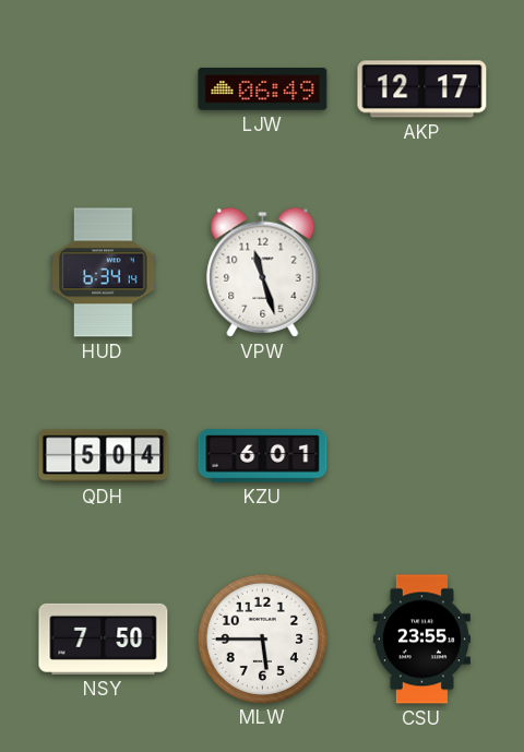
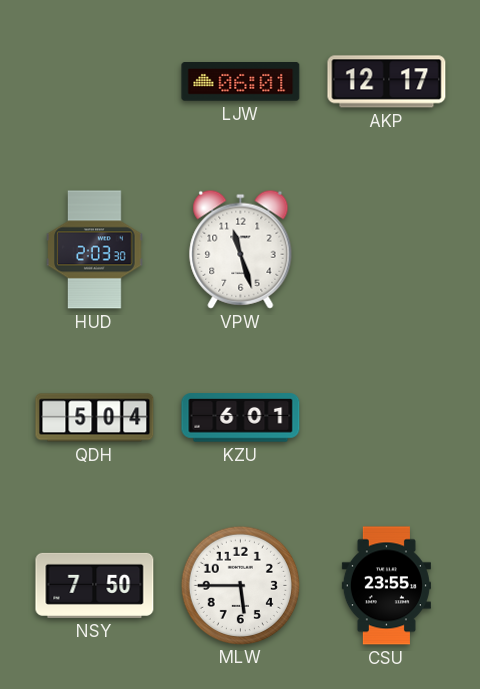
LJW: 06:49 -> 06:01 (241, 82)
HUD: 6:34 -> 2:03 (95, 250)
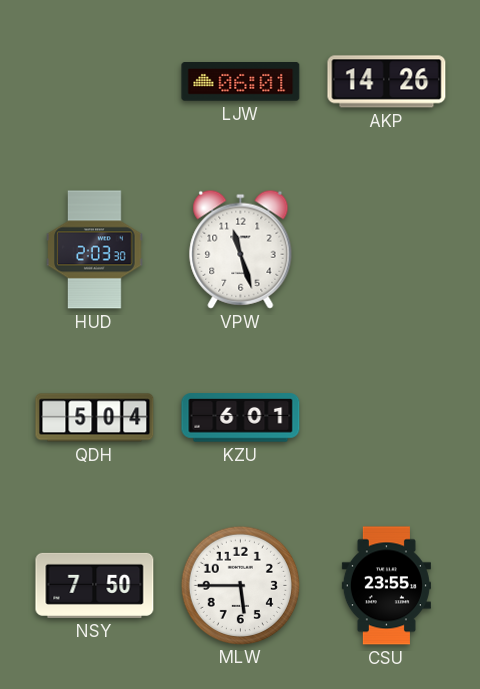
AKP: 12:17 -> 14:26 (387, 82)
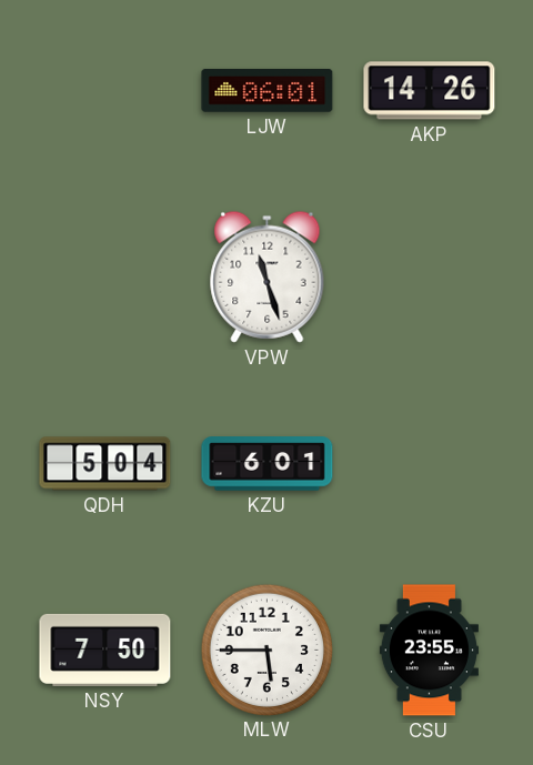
HUD: 2:03 -> none (95, 250)
